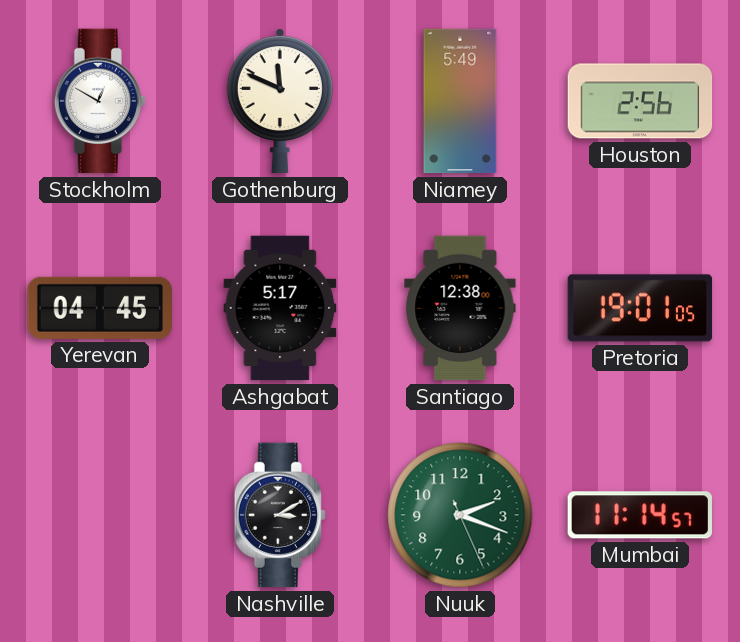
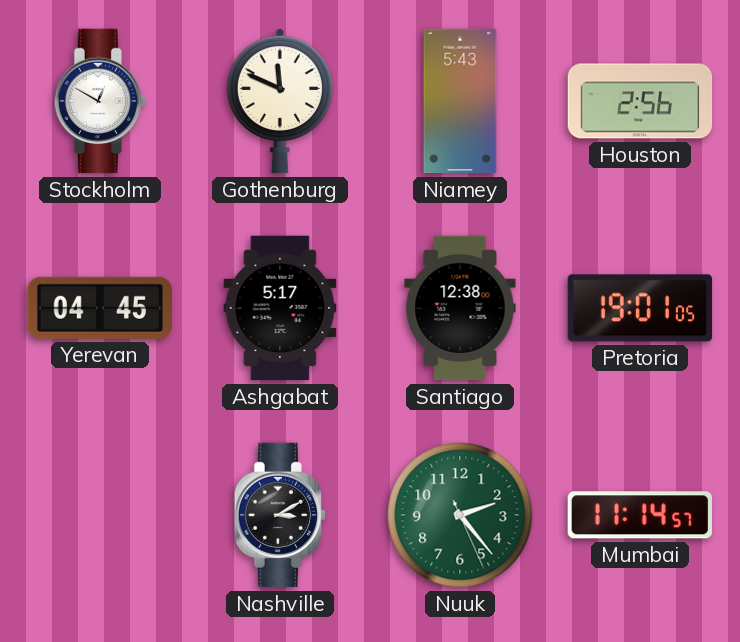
Niamey: 5:49 -> 5:43 (460, 101)
Nuuk: 2:18 -> 2:23 (460, 515)
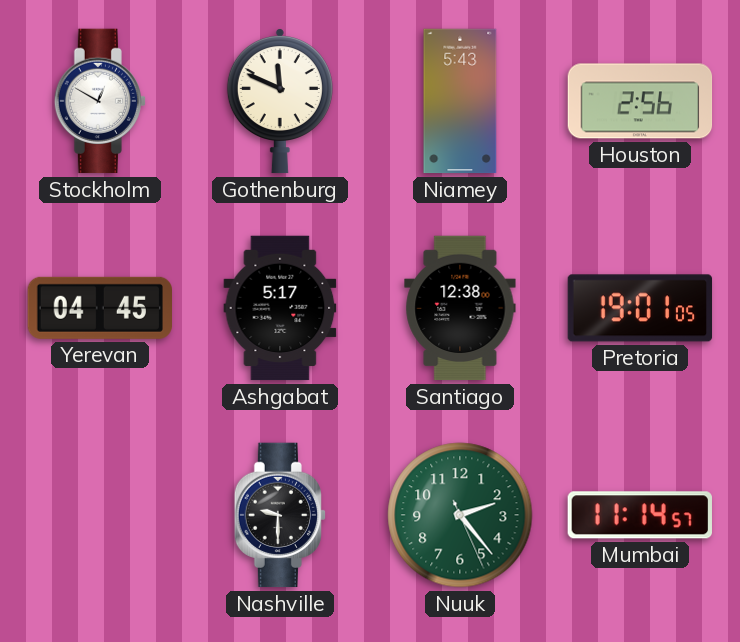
Nashville: 3:10 -> 9:30 (279, 515)
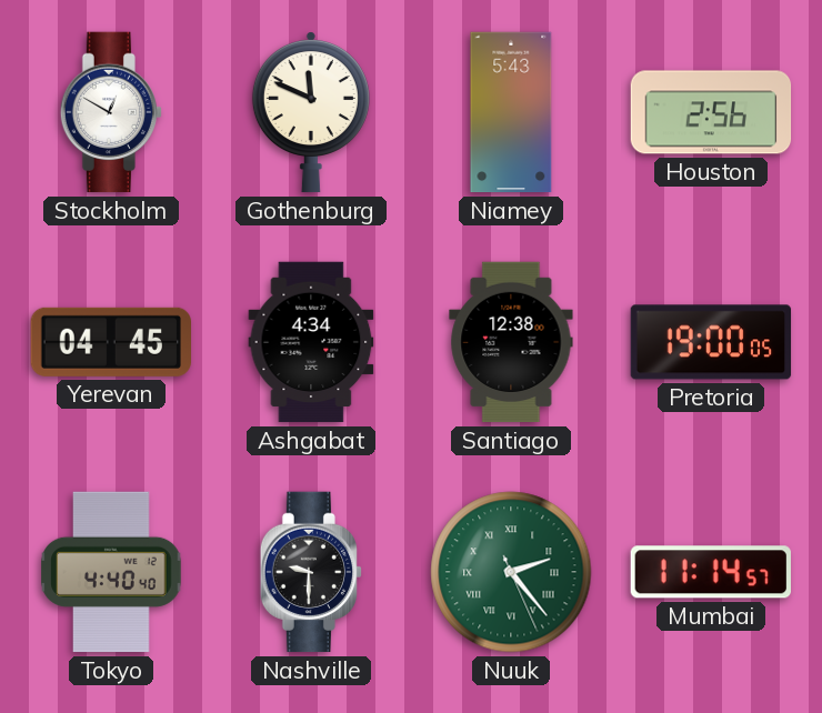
Ashgabat: 5:17 -> 4:34 (311, 342)
Pretoria: 19:01 -> 19:00 (711, 342)
Tokyo: none -> 4:40 (111, 572)
Nuuk numerals: Arabic -> Roman (511, 572)
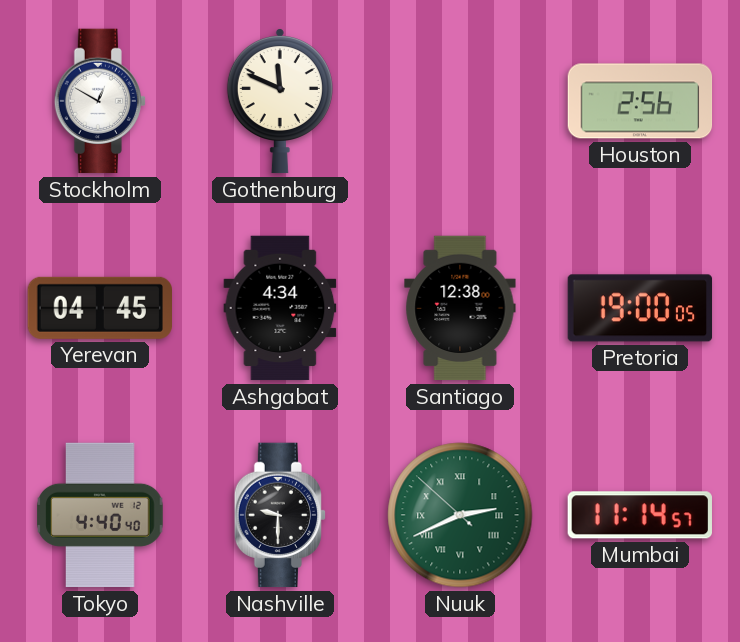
Niamey: 5:43 -> none (511, 112)
Nuuk: 2:23 -> 2:40 (460, 515)
